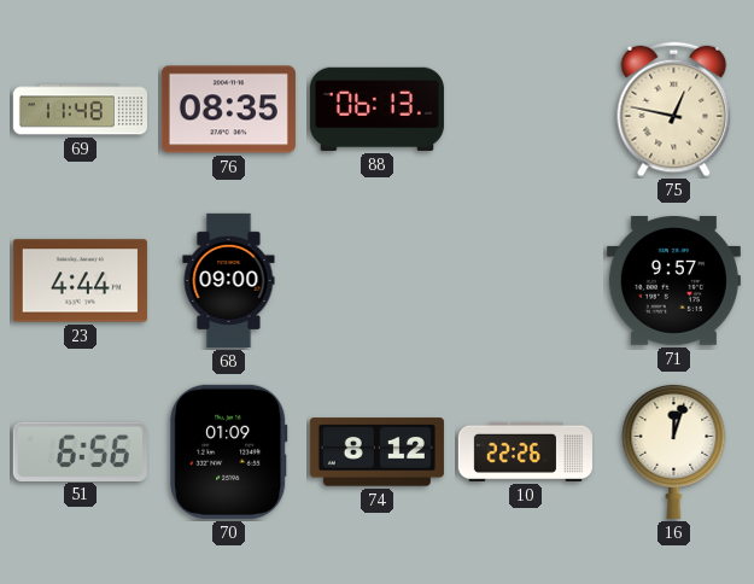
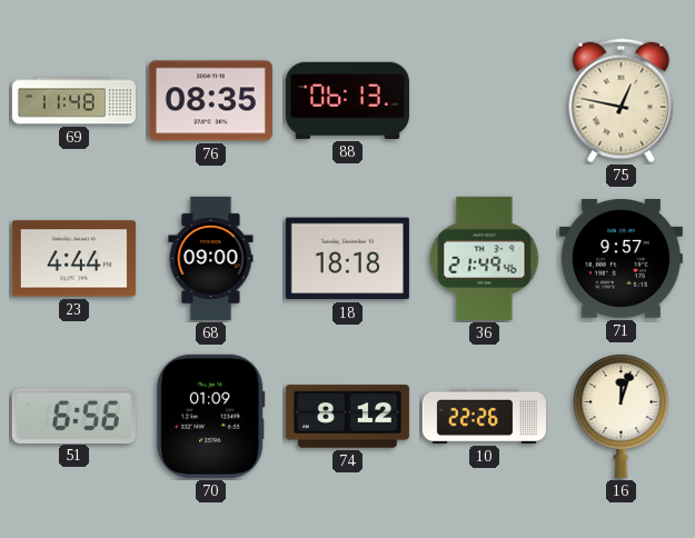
18: none -> 18:18 (347, 259)
36: none -> 21:49 (485, 258)
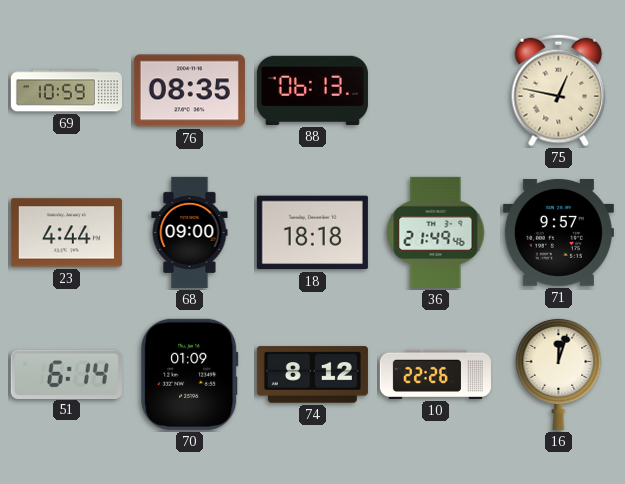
69: 11:48 -> 10:59 (66, 91)
51: 6:56 -> 6:14 (66, 374)
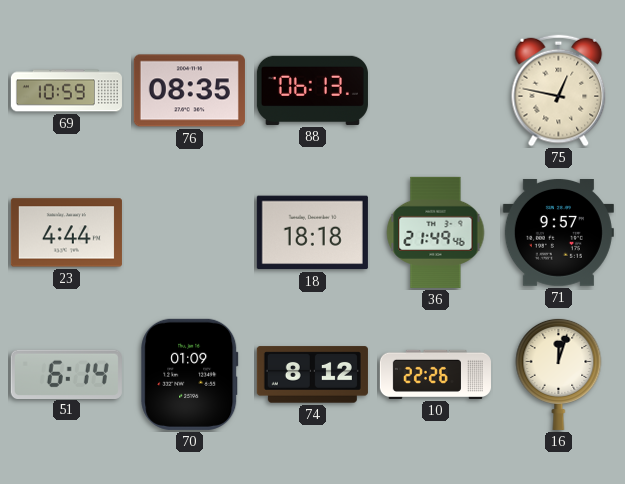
68: 09:00 -> none (190, 232)
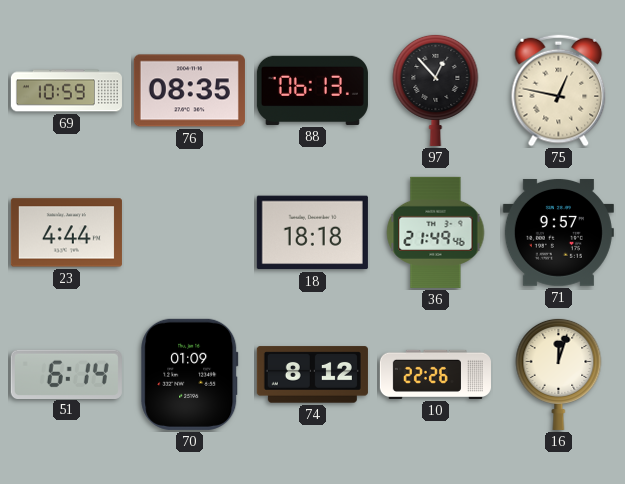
97: none -> 12:53 (436, 90)
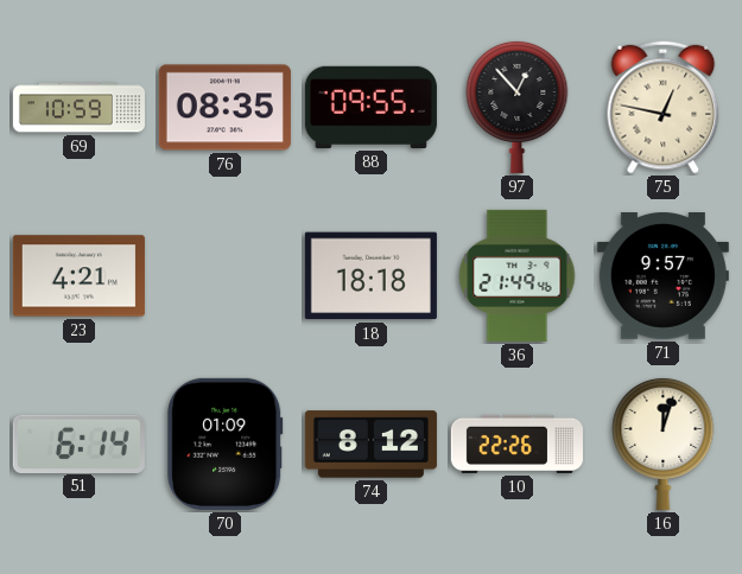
88: 06:13 -> 09:55 (370, 107)
23: 4:44 -> 4:21 (78, 276)
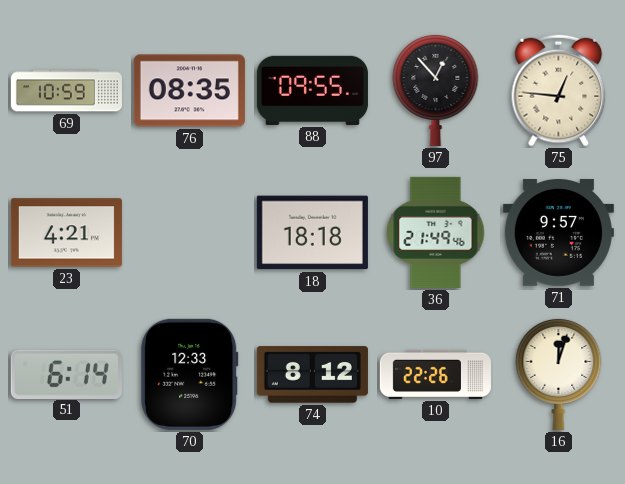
75: 12:47 -> 12:46 (559, 91)
70: 01:09 -> 12:33 (190, 374)
